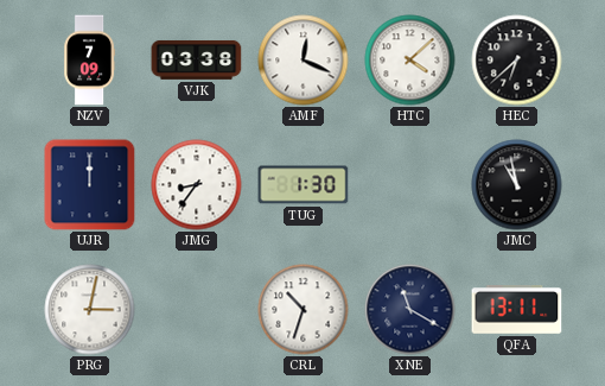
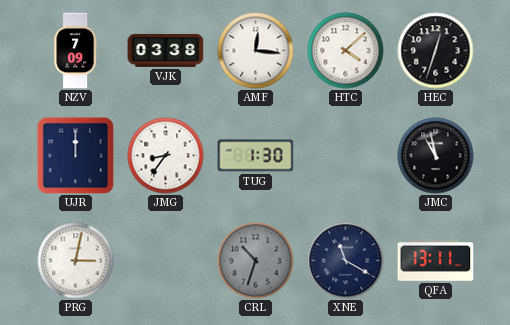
AMF: 12:19 -> 12:16 (256, 51)
HEC: 6:38 -> 12:33 (436, 51)
CRL dial: white -> grey (256, 261)
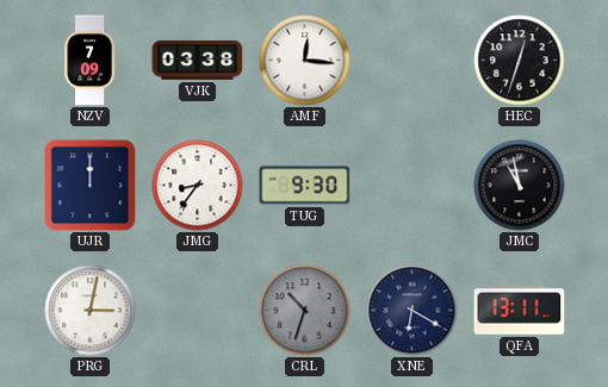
HTC: 4:08 -> none (346, 51)
TUG: 1:30 -> 9:30 (305, 186)
XNE: 11:20 -> 6:20 (412, 311)
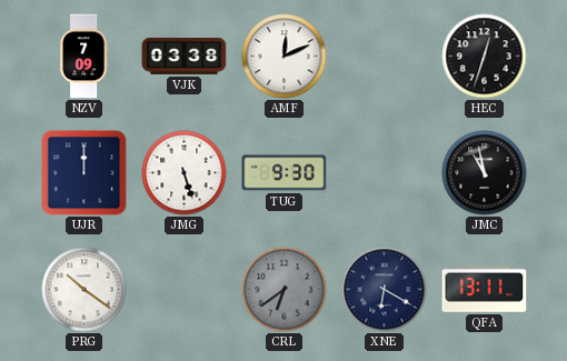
AMF: 12:16 -> 12:11 (285, 57)
JMG: 8:36 -> 5:27 (185, 173)
PRG: 3:02 -> 10:21 (84, 290)
CRL: 10:33 -> 6:39 (285, 290)
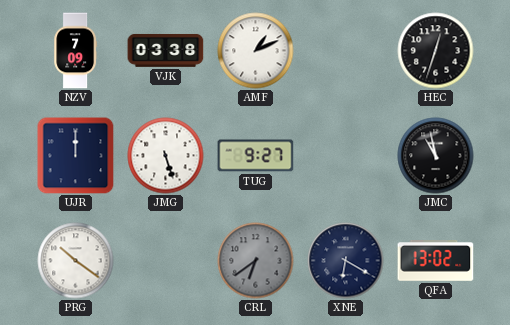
AMF: 12:11 -> 1:11 (256, 51)
TUG: 9:30 -> 9:27 (256, 156)
QFA: 13:11 -> 13:02 (436, 261)
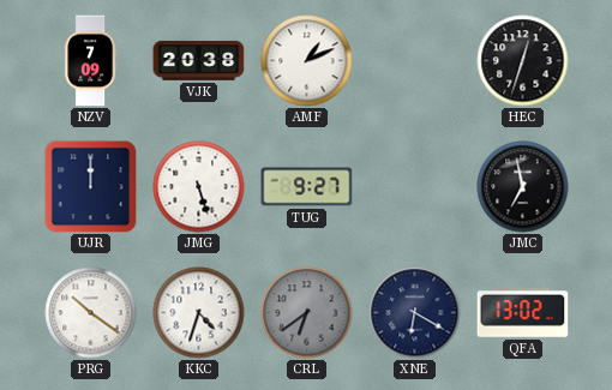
VJK: 03:38 -> 20:38 (199, 61)
JMC: 10:58 -> 6:58 (523, 187)
KKC: none -> 4:33 (199, 313)
